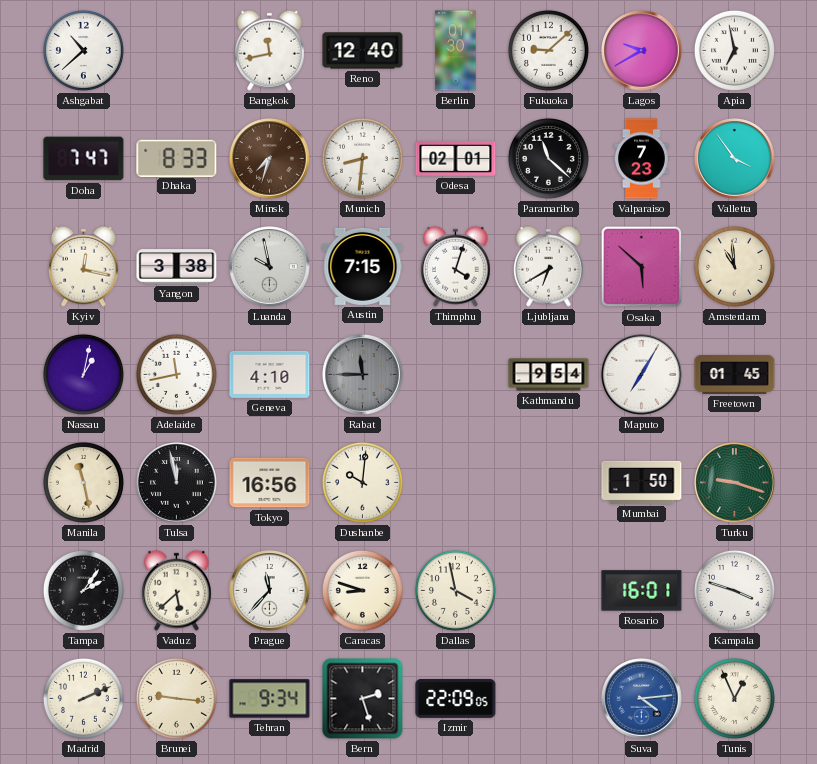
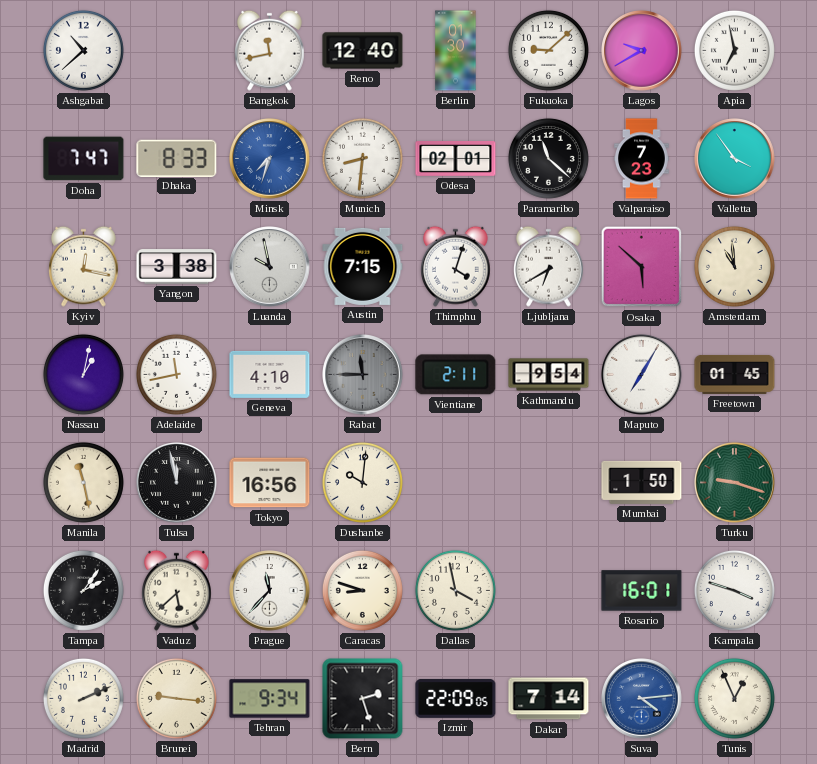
Minsk dial: brown -> blue (270, 159)
Vientiane: none -> 2:11 (456, 375)
Dakar: none -> 7:14 (549, 699)
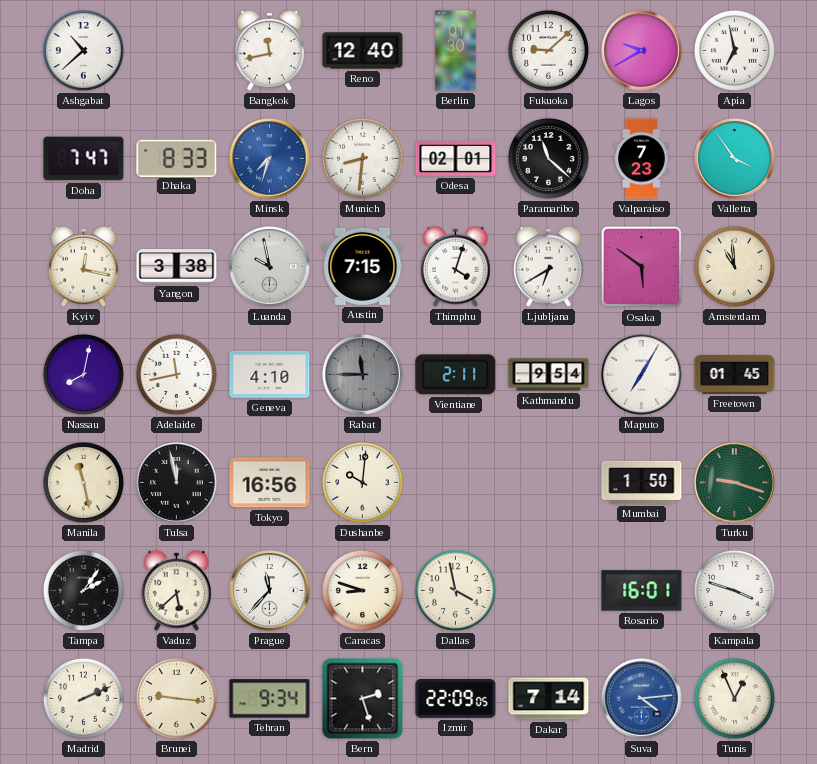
Osaka: 5:52 -> 5:51 (642, 267)
Nassau: 1:02 -> 8:02 (83, 374)
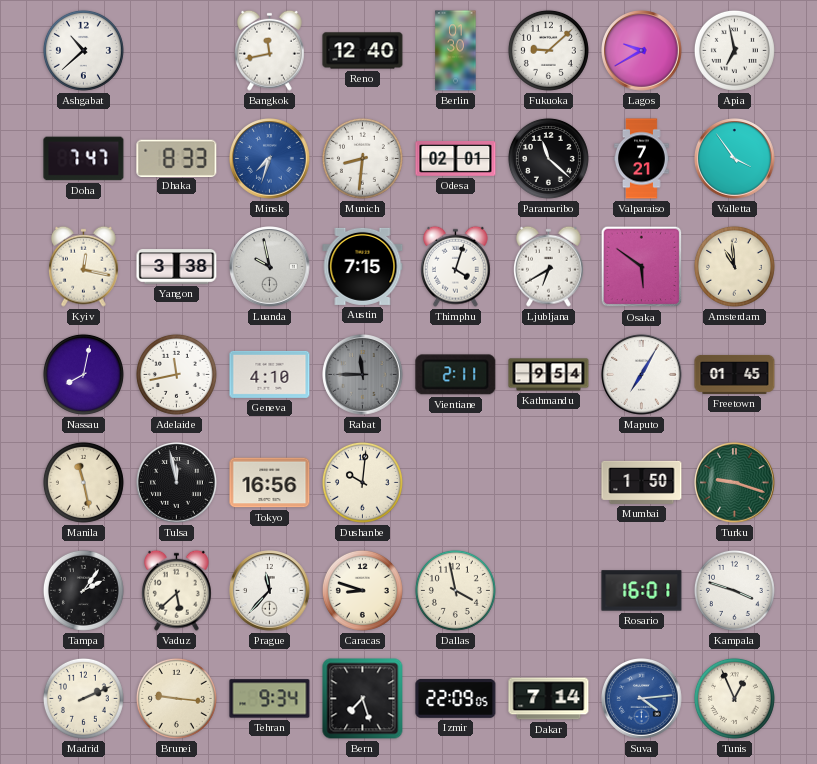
Valparaiso: 7:23 -> 7:21 (642, 159)
Bern: 2:27 -> 7:27 (363, 699)
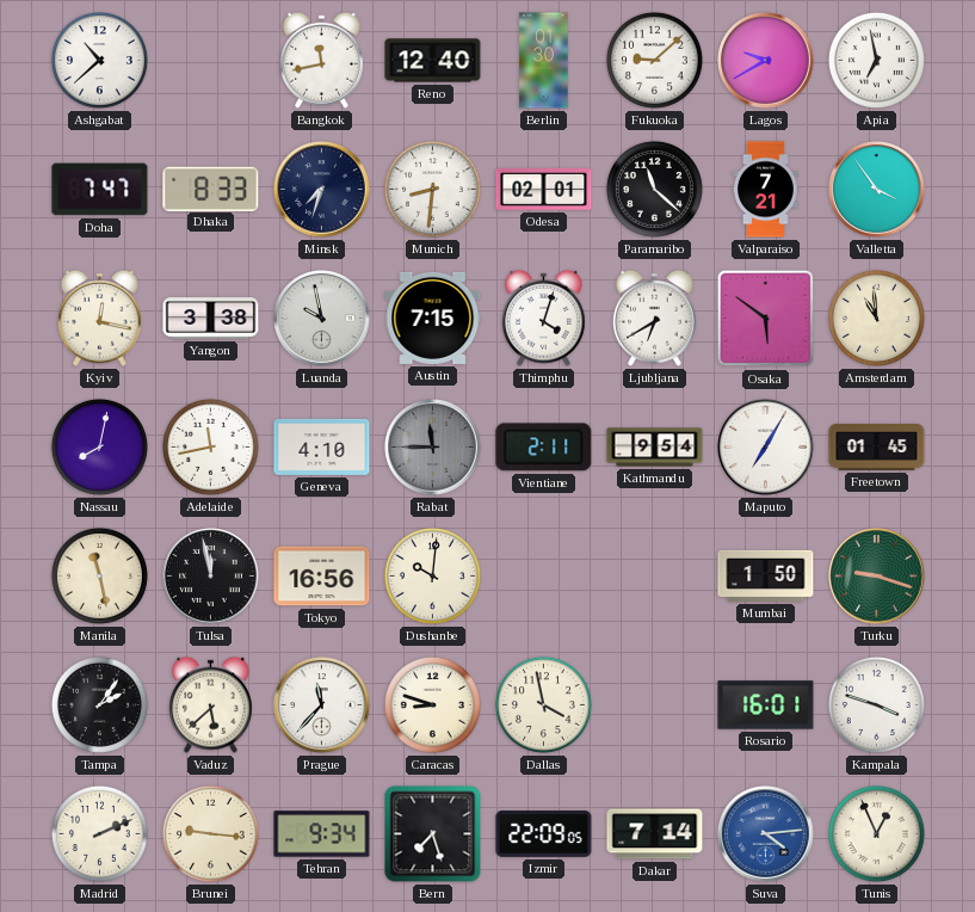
Minsk dial: blue -> navy (322, 190)
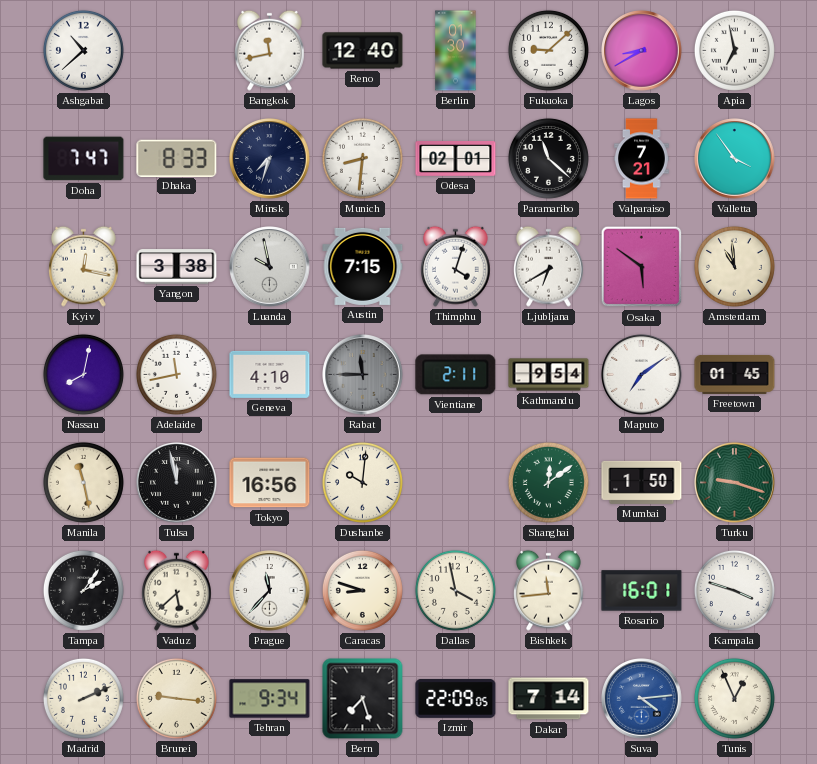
Lagos: 9:40 -> 8:40 (642, 51)
Maputo: 7:05 -> 7:09 (642, 375)
Shanghai: none -> 12:09 (548, 482)
Bishkek: none -> 11:44 (549, 590)
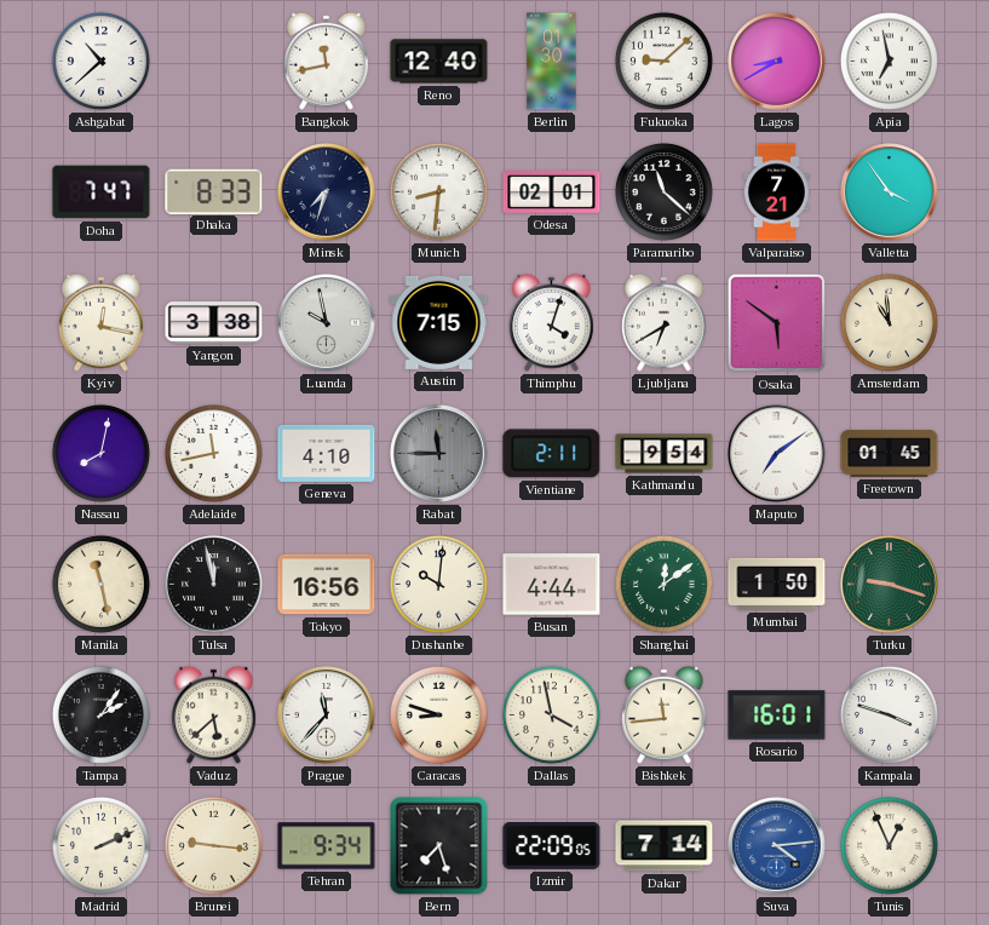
Busan: none -> 4:44 (552, 585)
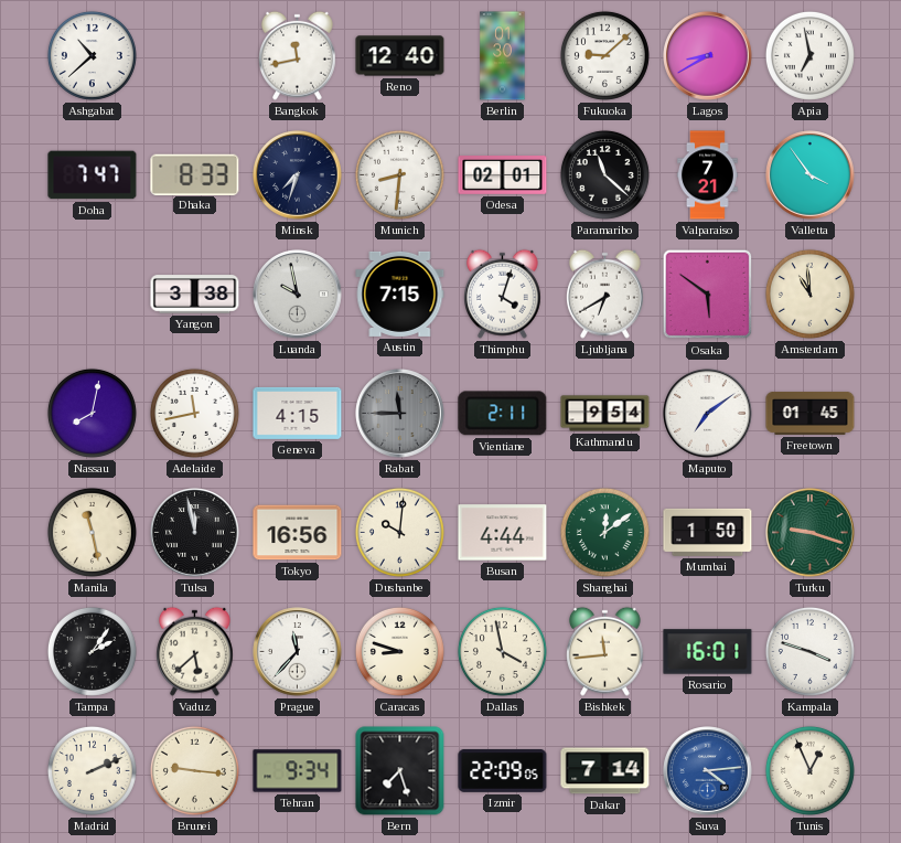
Kyiv: 12:17 -> none (102, 322)
Geneva: 4:10 -> 4:15 (298, 413)
